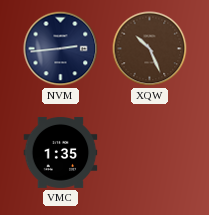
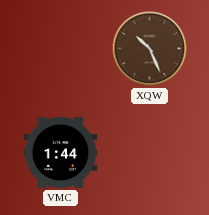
NVM: 2:44 -> none (61, 49)
VMC: 1:35 -> 1:44 (61, 152)
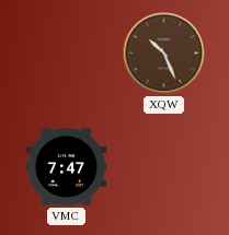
VMC: 1:44 -> 7:47 (67, 166)
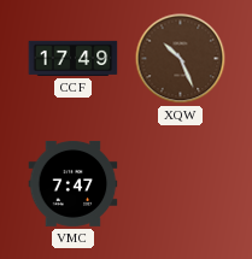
CCF: none -> 17:49 (74, 58)
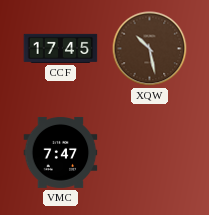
CCF: 17:49 -> 17:45 (61, 48)
XQW: 10:26 -> 10:28 (150, 49)
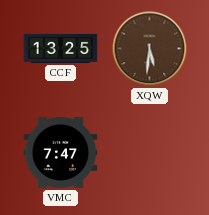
CCF: 17:45 -> 13:25 (61, 48)
XQW: 10:28 -> 5:31 (150, 49)
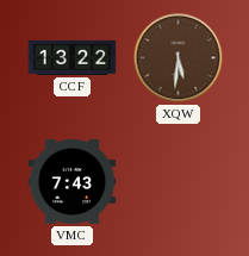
CCF: 13:25 -> 13:22 (73, 57)
VMC: 7:47 -> 7:43 (73, 181)
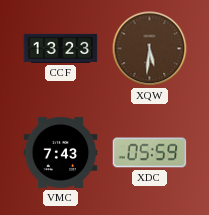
CCF: 13:22 -> 13:23 (61, 48)
XDC: none -> 05:59 (150, 153)
